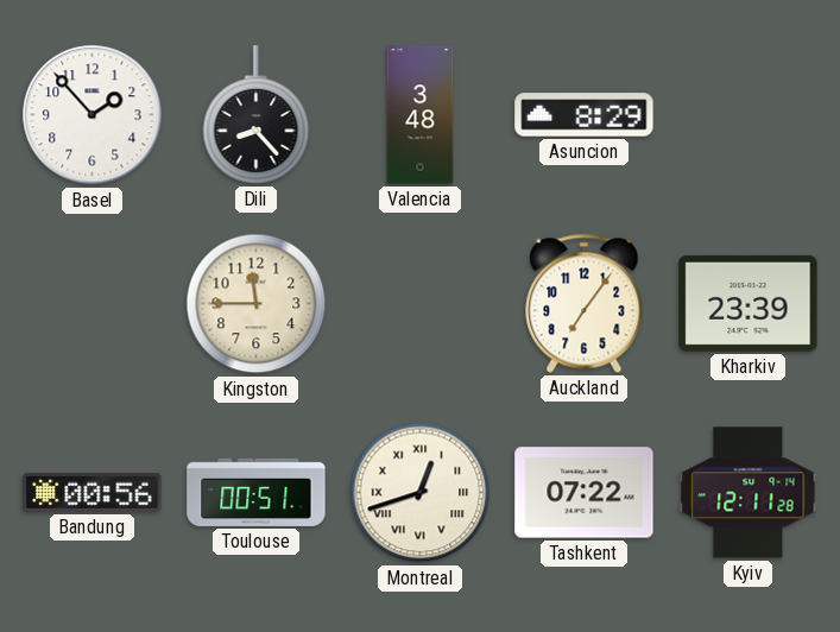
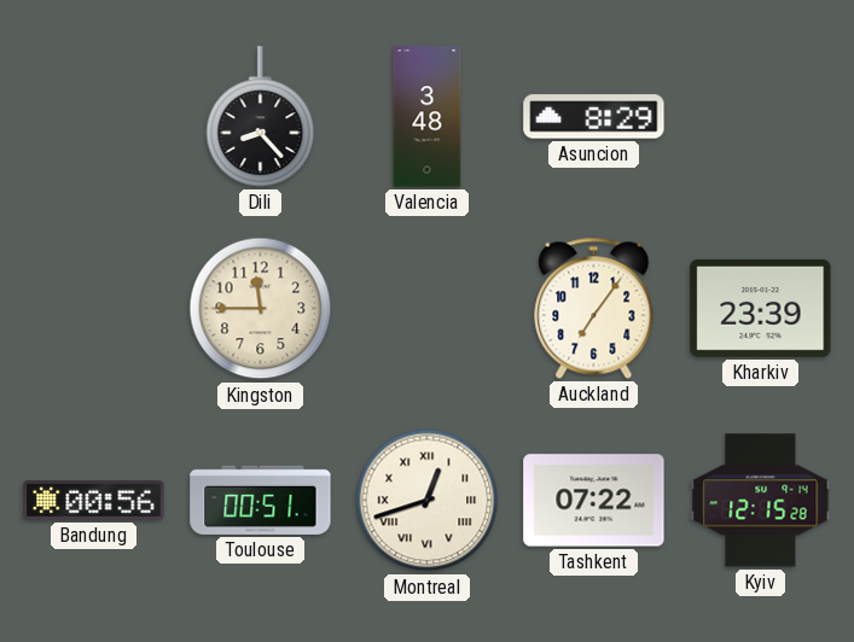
Basel: 1:53 -> none (93, 115)
Kyiv: 12:11 -> 12:15 (761, 501)
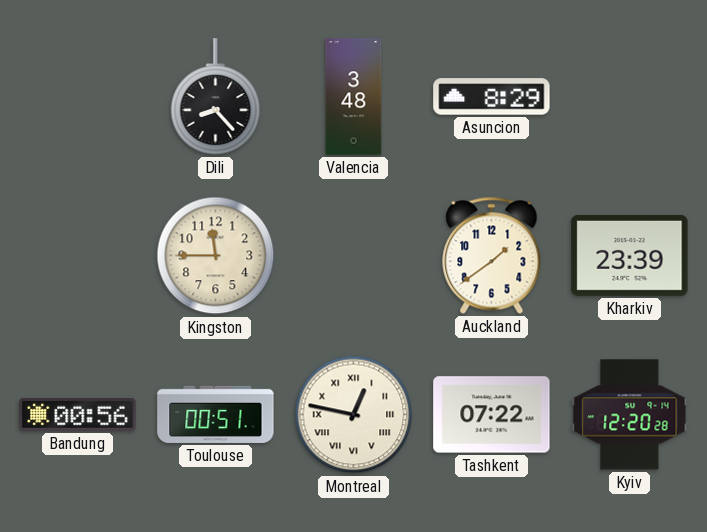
Auckland: 7:06 -> 1:39 (492, 255)
Montreal: 12:42 -> 12:47 (354, 415)
Kyiv: 12:15 -> 12:20 (630, 415)
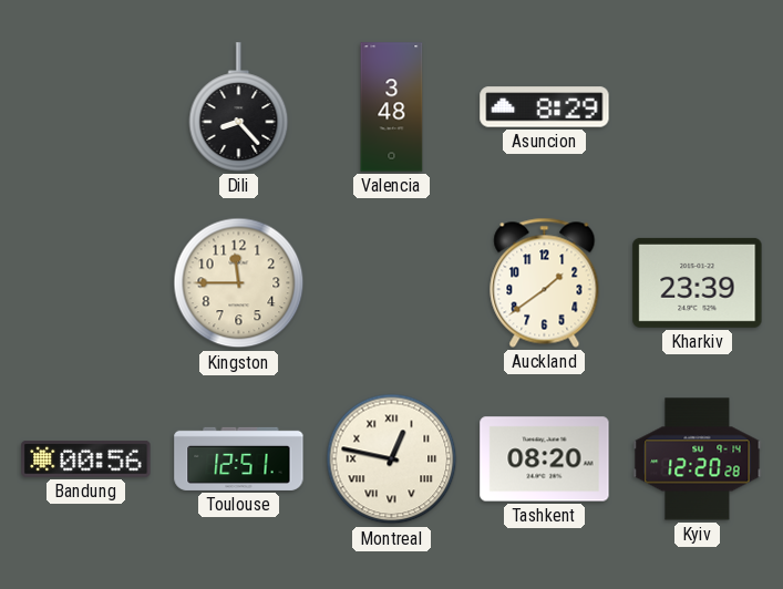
Toulouse: 00:51 -> 12:51 (239, 458)
Tashkent: 07:22 -> 08:20 (545, 459)
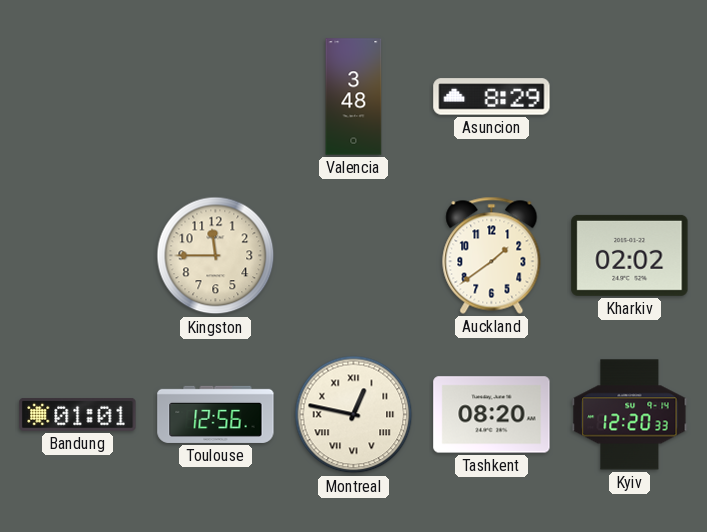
Dili: 8:23 -> none (239, 107)
Kharkiv: 23:39 -> 02:02 (630, 255)
Bandung: 00:56 -> 01:01 (78, 415)
Toulouse: 12:51 -> 12:56 (216, 414)
Kyiv: 12:20:28 -> 12:20:33 (630, 415)
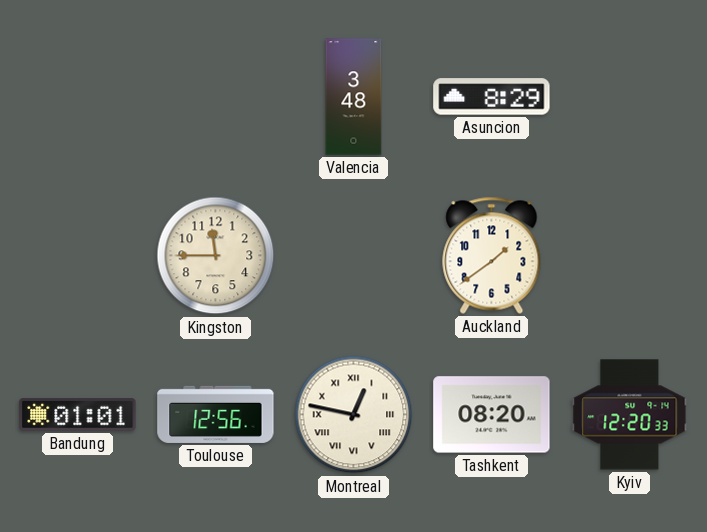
Kharkiv: 02:02 -> none (630, 255)
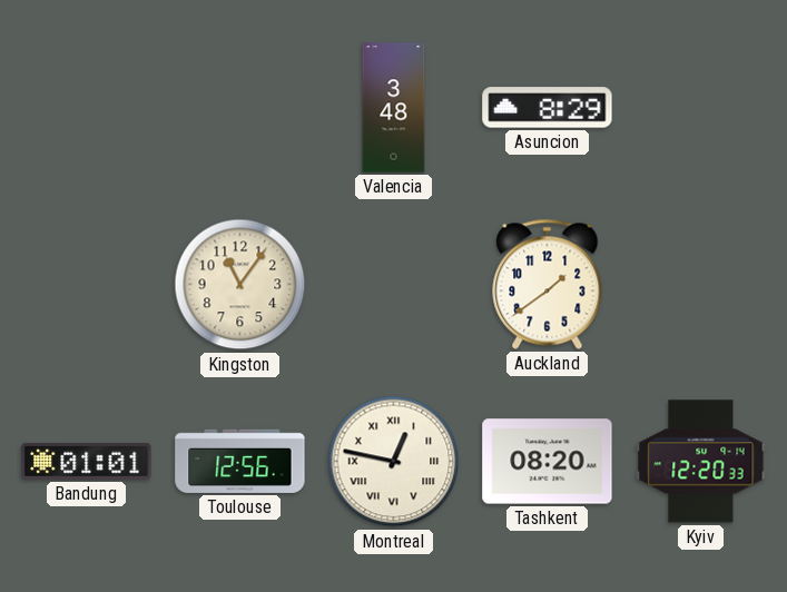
Kingston: 11:45 -> 11:06 (240, 285)
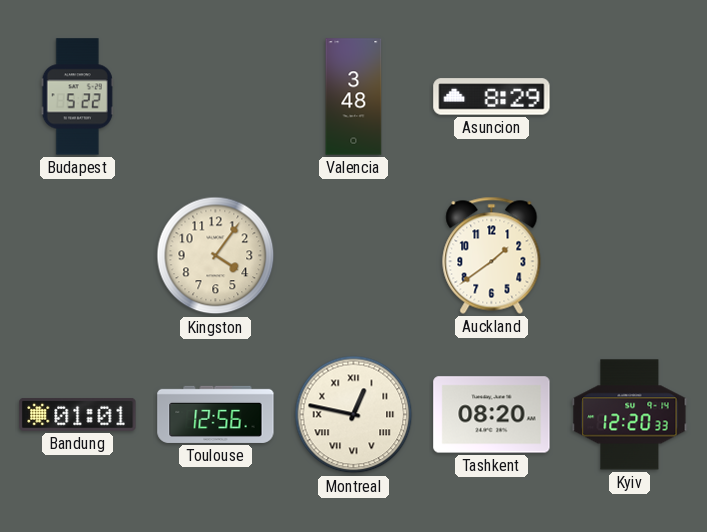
Budapest: none -> 5:22 (77, 97)
Kingston: 11:06 -> 4:06 (216, 256)
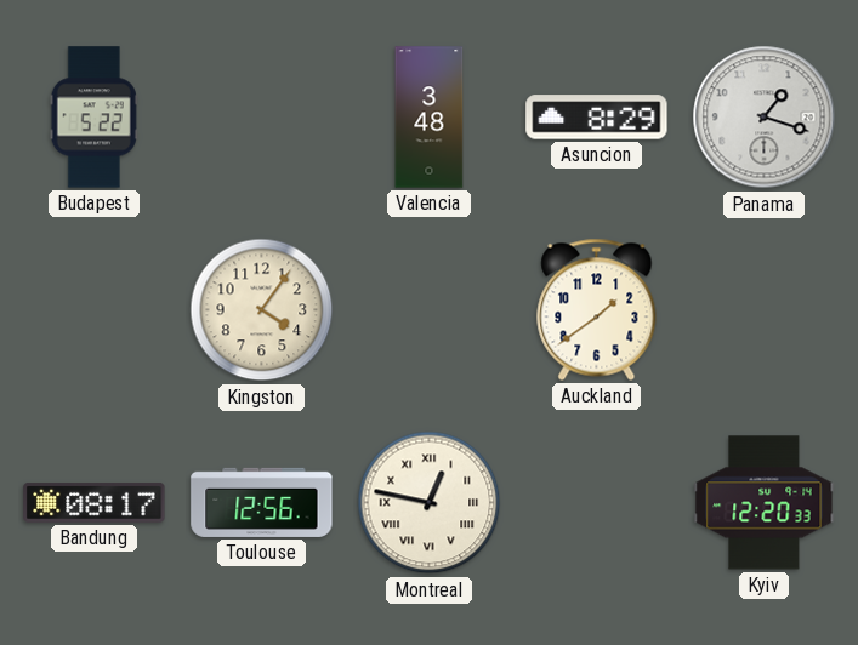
Panama: none -> 1:18 (765, 118)
Bandung: 01:01 -> 08:17 (95, 503)
Tashkent: 08:20 -> none (492, 415)
